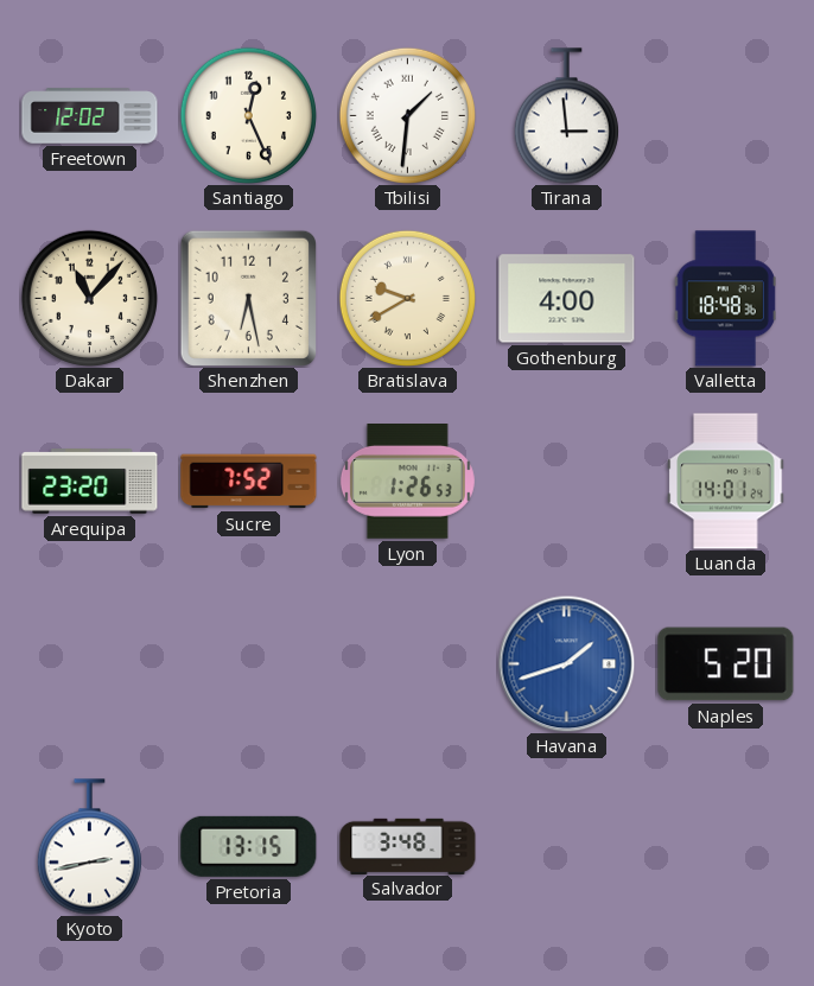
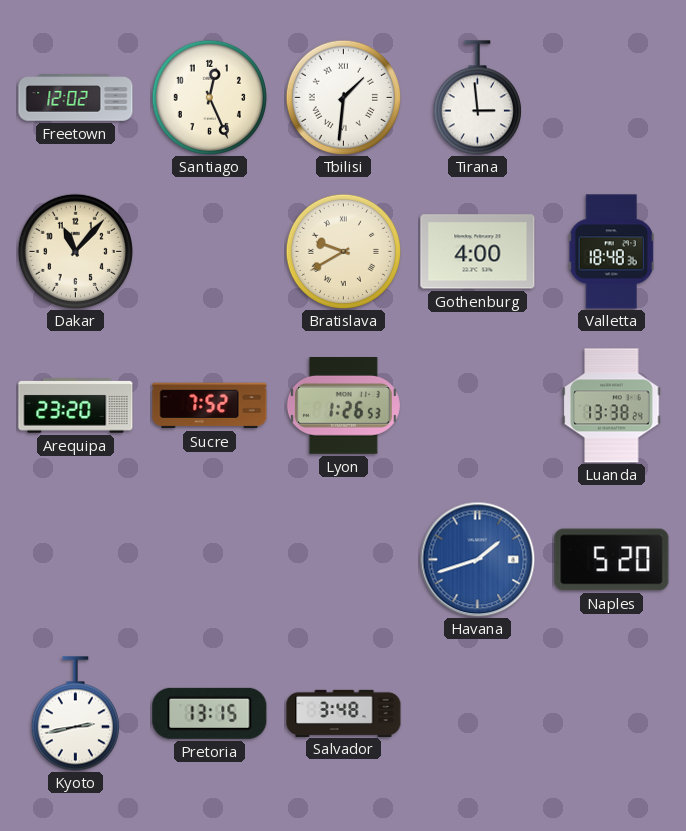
Shenzhen: 6:28 -> none (248, 298)
Luanda: 14:01 -> 13:38 (612, 406)
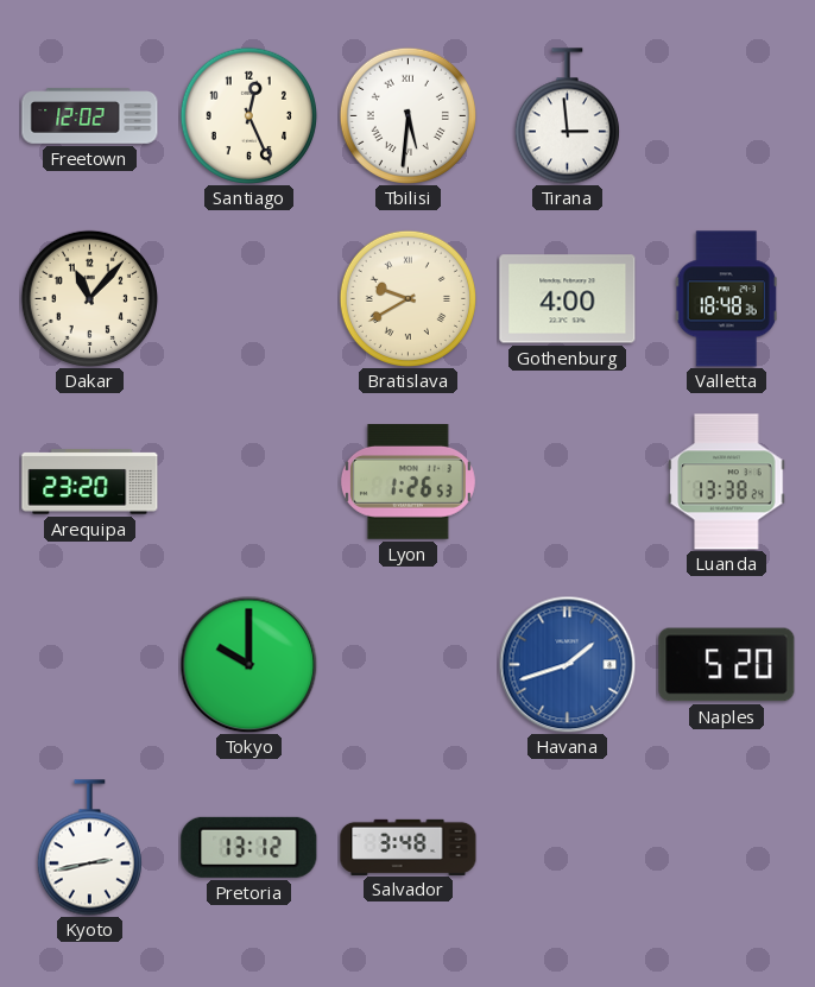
Tbilisi: 1:31 -> 5:31 (407, 115)
Sucre: 7:52 -> none (210, 406)
Tokyo: none -> 10:00 (248, 664)
Pretoria: 13:15 -> 13:12 (249, 847)
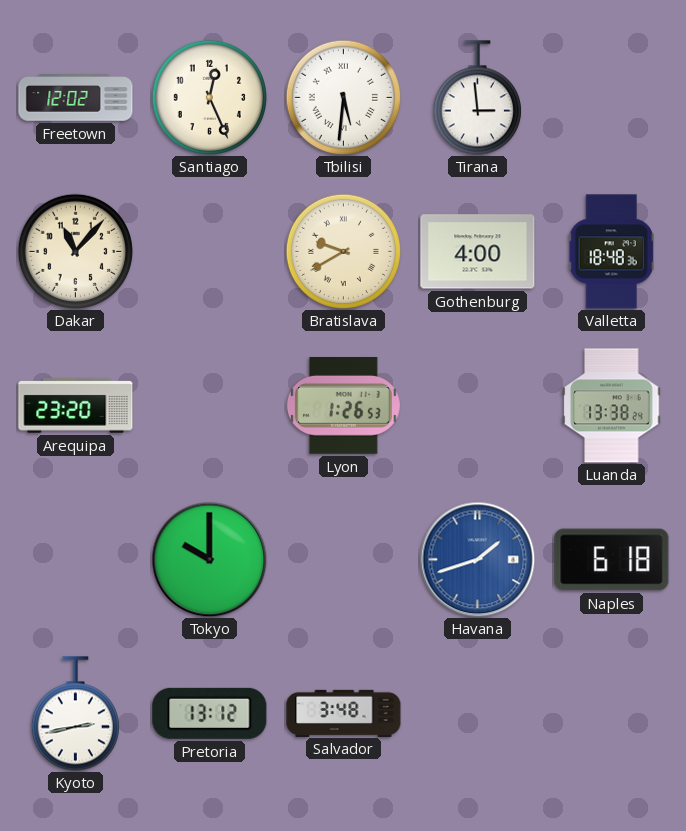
Naples: 5:20 -> 6:18 (612, 560)
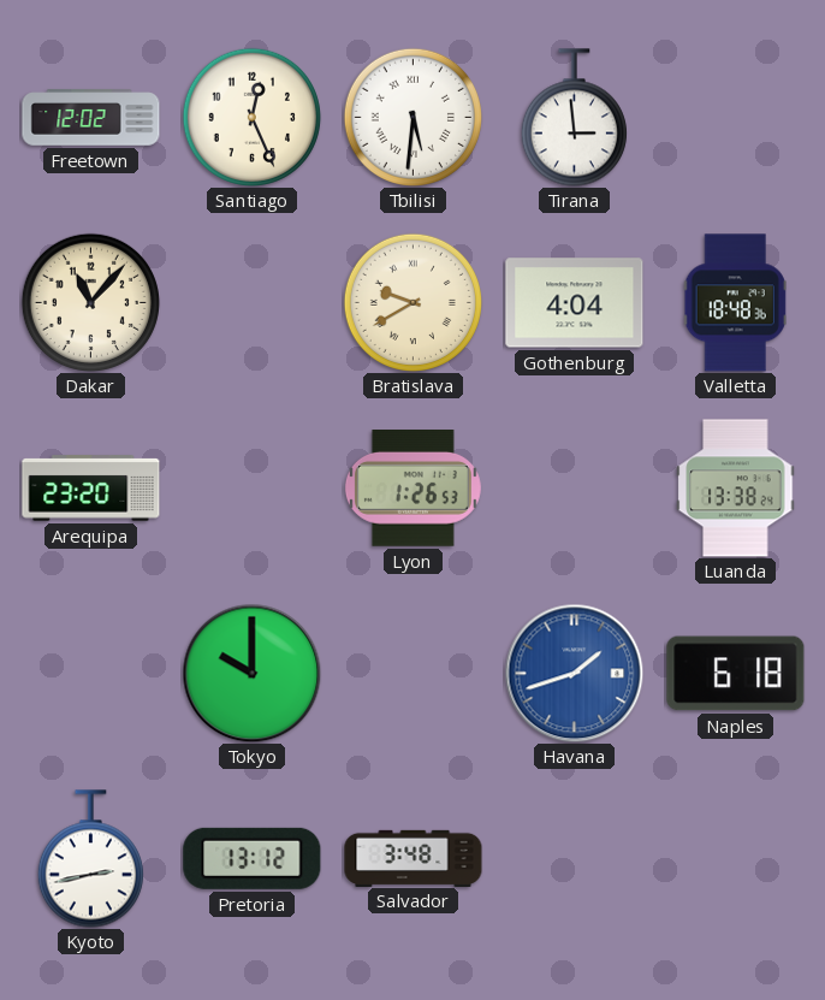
Gothenburg: 4:00 -> 4:04 (575, 303)
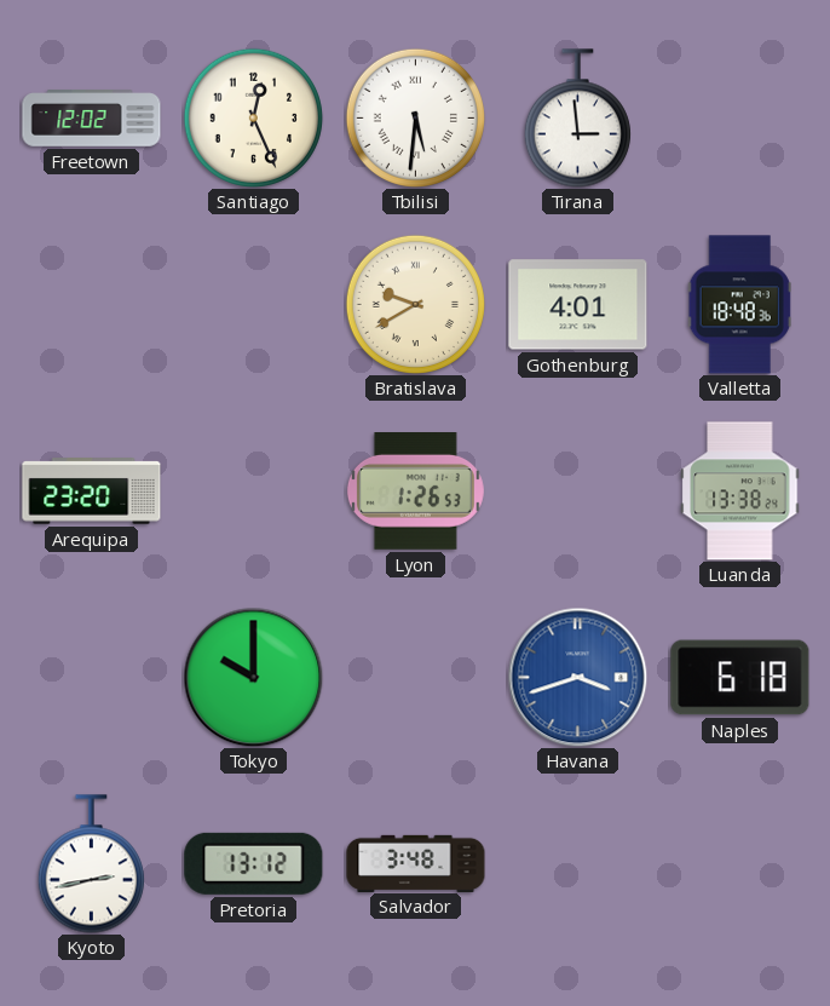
Dakar: 11:07 -> none (90, 302)
Gothenburg: 4:04 -> 4:01 (578, 305)
Havana: 1:42 -> 3:42 (577, 677)
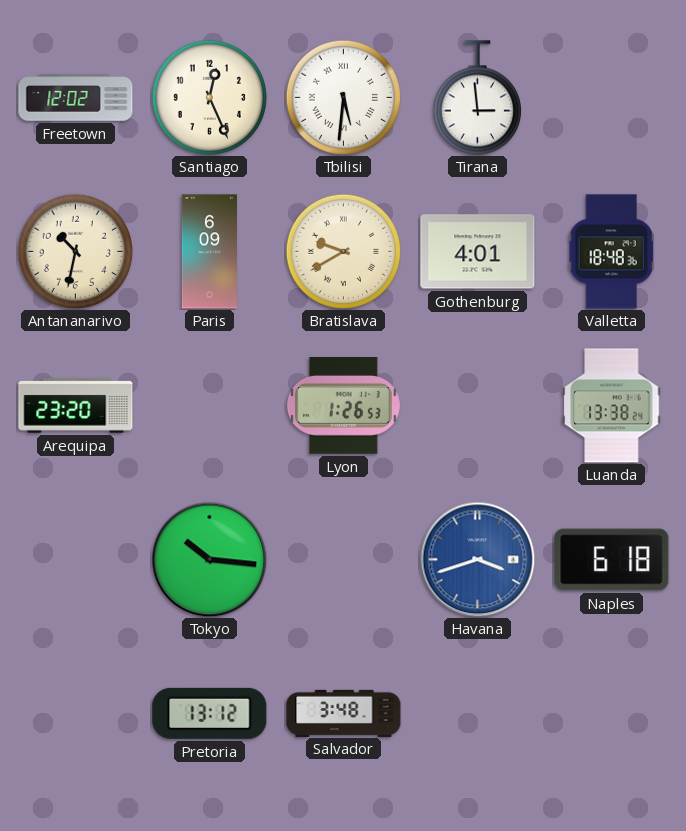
Antananarivo: none -> 10:32 (75, 251)
Paris: none -> 6:09 (209, 252)
Tokyo: 10:00 -> 10:16 (209, 559)
Kyoto: 2:43 -> none (91, 864)
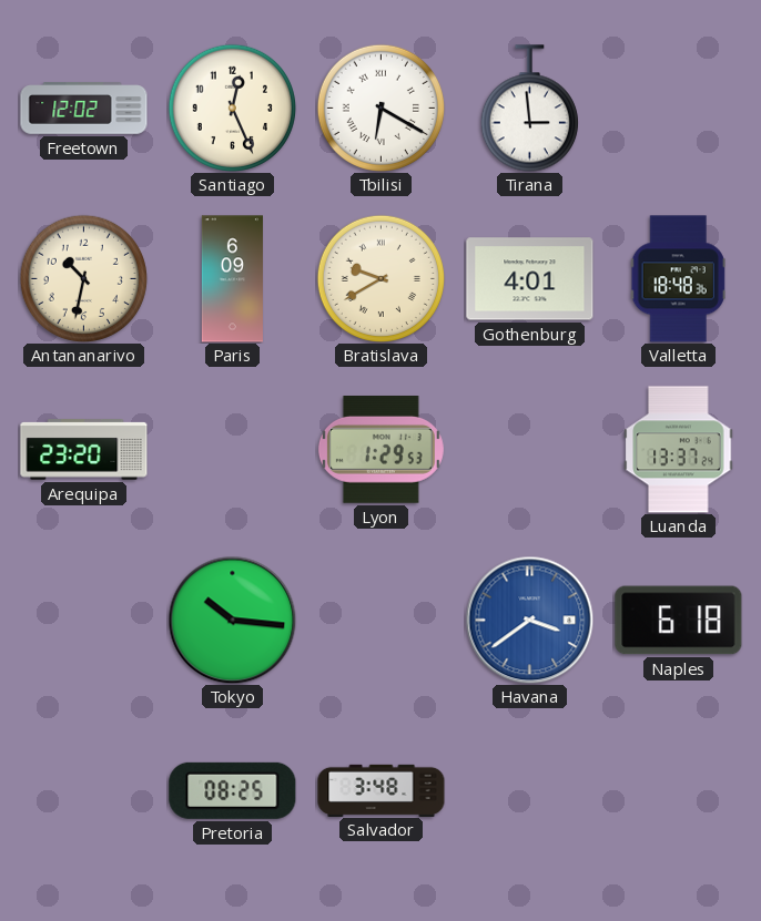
Tbilisi: 5:31 -> 6:20 (380, 108)
Lyon: 1:26 -> 1:29 (380, 450)
Luanda: 13:38 -> 13:37 (679, 450)
Havana: 3:42 -> 3:39 (529, 620)
Pretoria: 13:12 -> 08:25 (233, 790)
